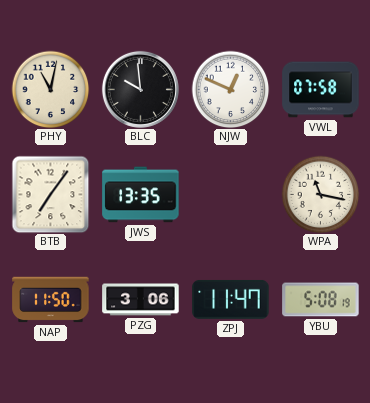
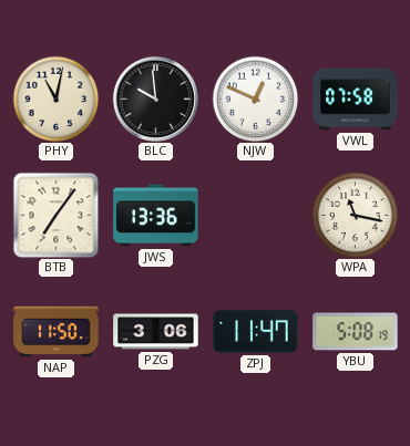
JWS: 13:35 -> 13:36 (156, 216)
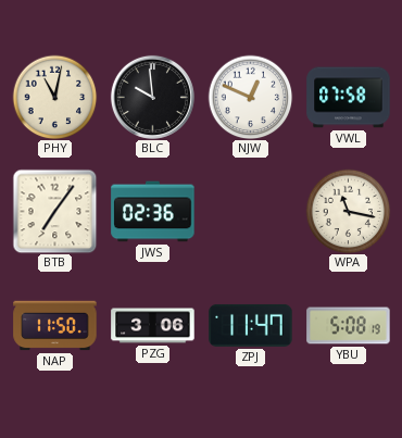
JWS: 13:36 -> 02:36 (153, 212)
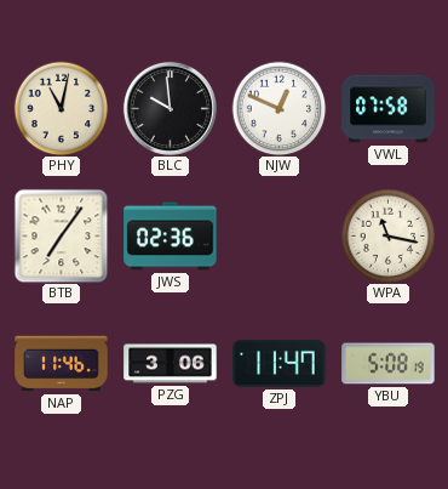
NAP: 11:50 -> 11:46 (62, 364)
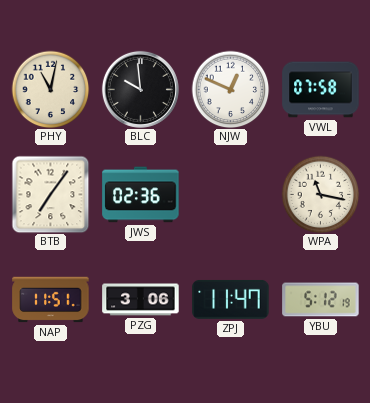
NAP: 11:46 -> 11:51 (51, 300)
YBU: 5:08 -> 5:12 (321, 300)
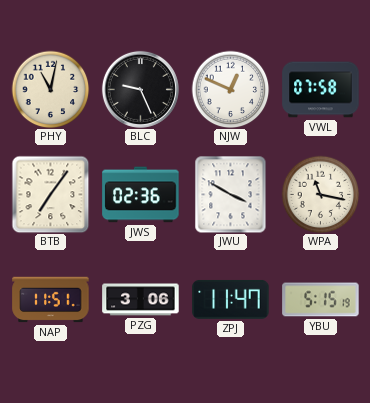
BLC: 9:59 -> 9:26 (140, 89)
JWU: none -> 3:50 (231, 194)
YBU: 5:12 -> 5:15 (321, 300)
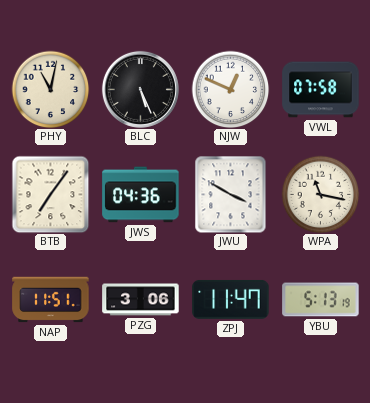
BLC: 9:26 -> 5:26 (140, 89)
JWS: 02:36 -> 04:36 (141, 195)
YBU: 5:15 -> 5:13 (321, 300)
